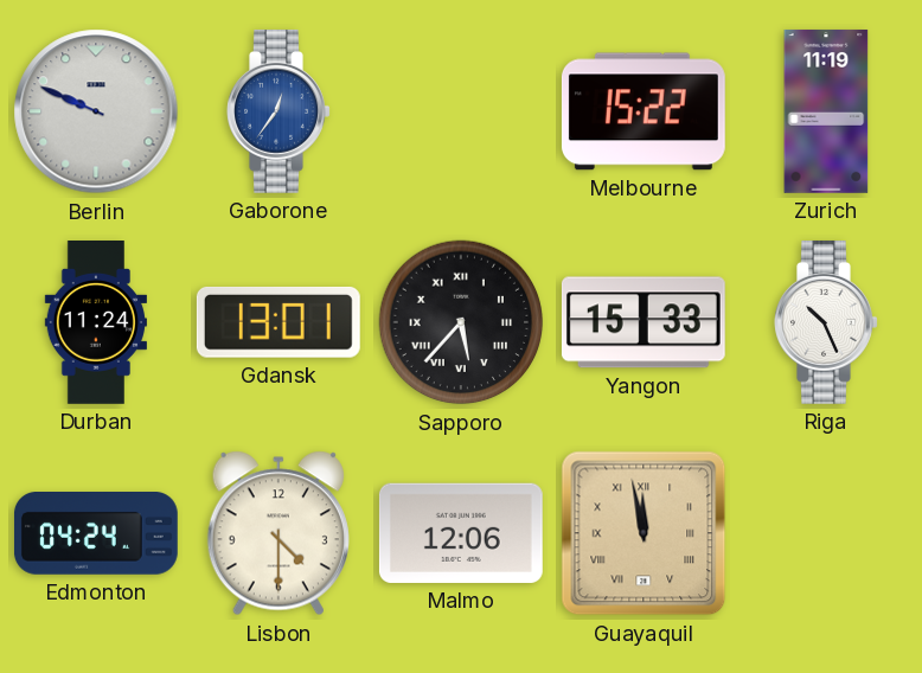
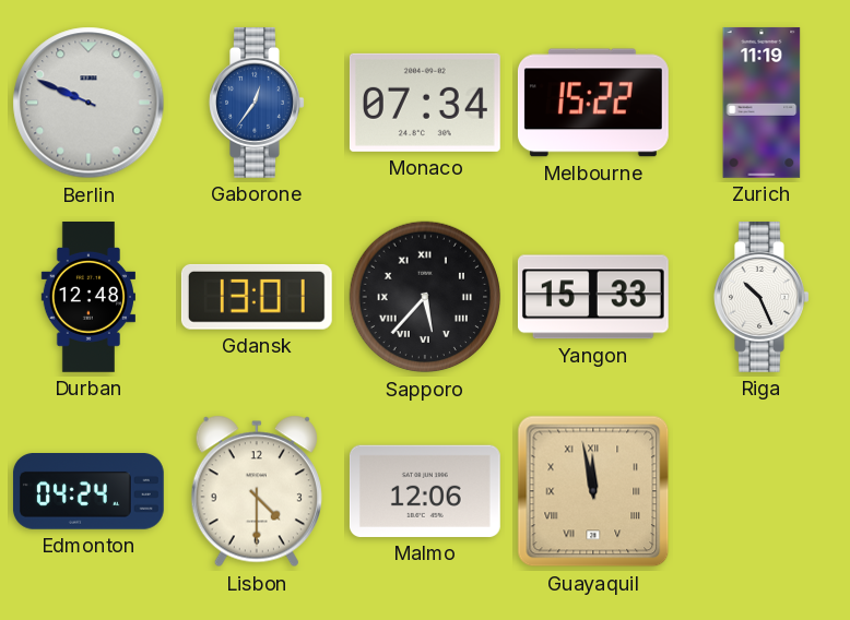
Monaco: none -> 07:34 (425, 103)
Durban: 11:24 -> 12:48 (88, 298)
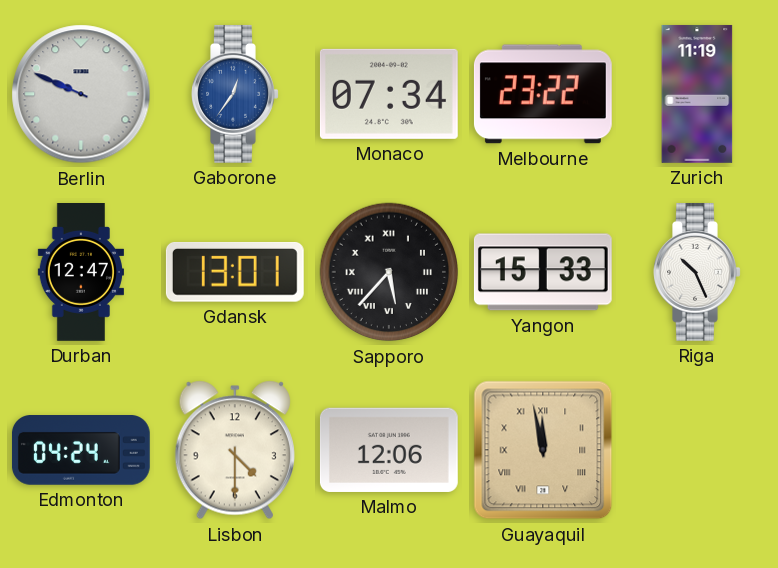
Melbourne: 15:22 -> 23:22 (543, 94)
Durban: 12:48 -> 12:47 (81, 273)
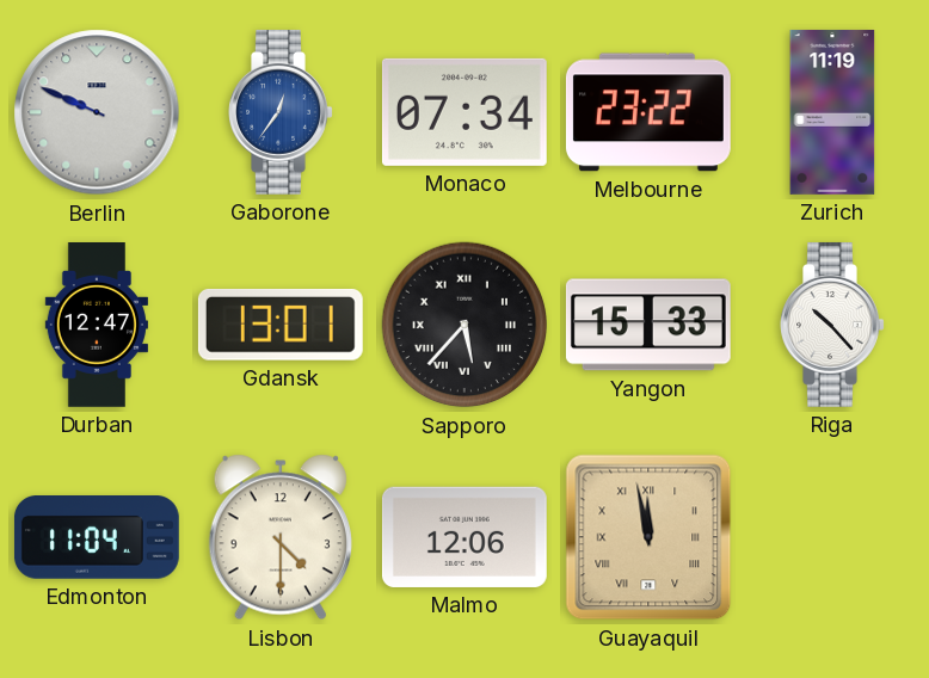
Riga: 10:26 -> 10:23 (832, 325)
Edmonton: 04:24 -> 11:04 (97, 538)
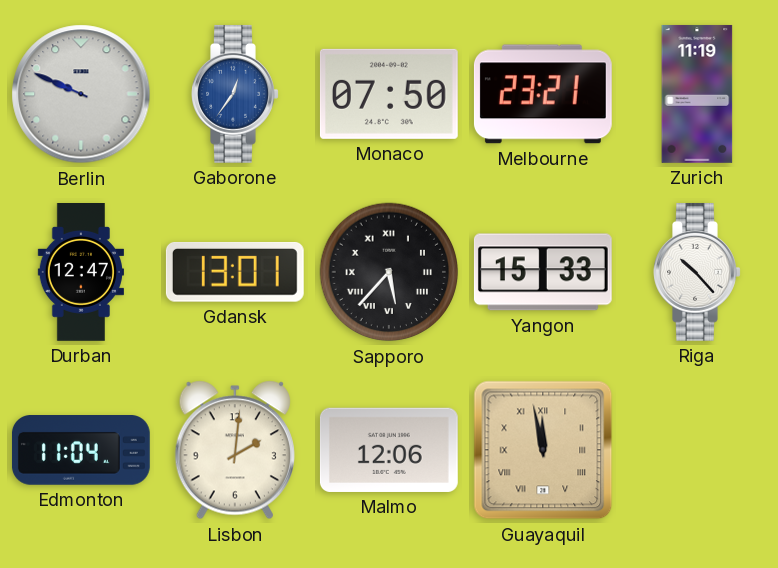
Monaco: 07:34 -> 07:50 (389, 94)
Melbourne: 23:22 -> 23:21 (543, 94)
Lisbon: 4:30 -> 2:01 (235, 450)
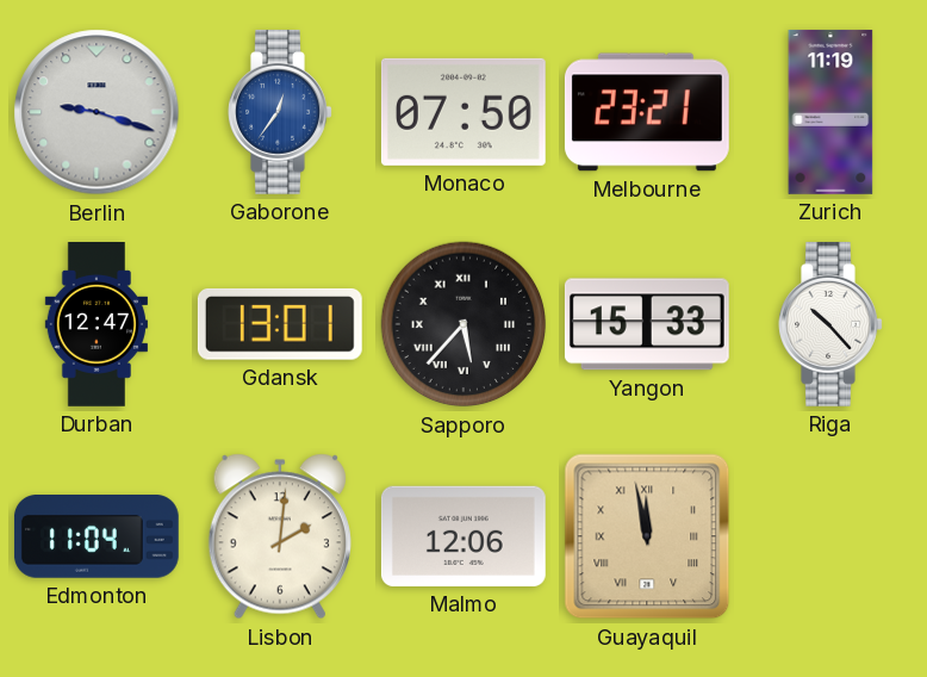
Berlin: 9:49 -> 9:18 (97, 112)
